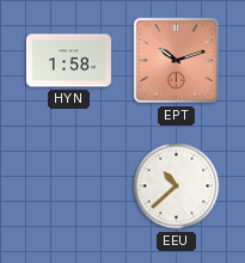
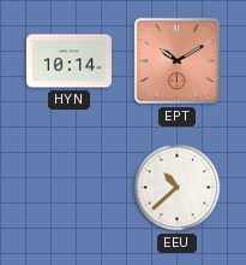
HYN: 1:58 -> 10:14 (68, 61)
EPT: 10:12 -> 10:10 (178, 61)
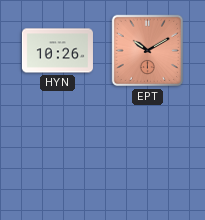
HYN: 10:14 -> 10:26 (57, 51)
EEU: 10:38 -> none (178, 188)
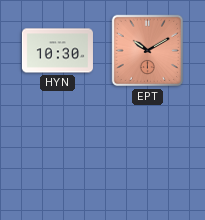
HYN: 10:26 -> 10:30 (57, 51)
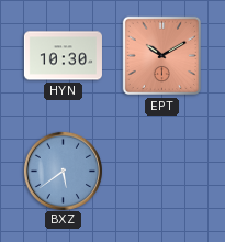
BXZ: none -> 5:39 (63, 170)
